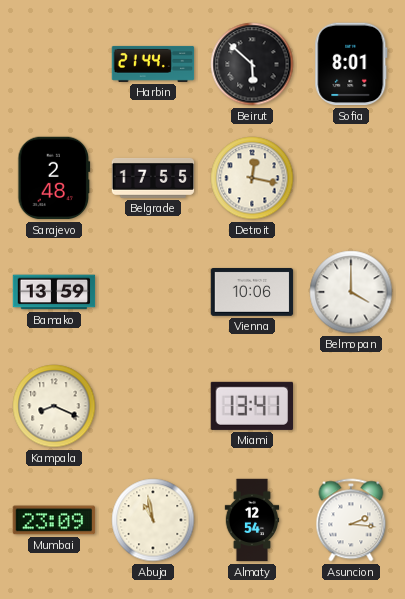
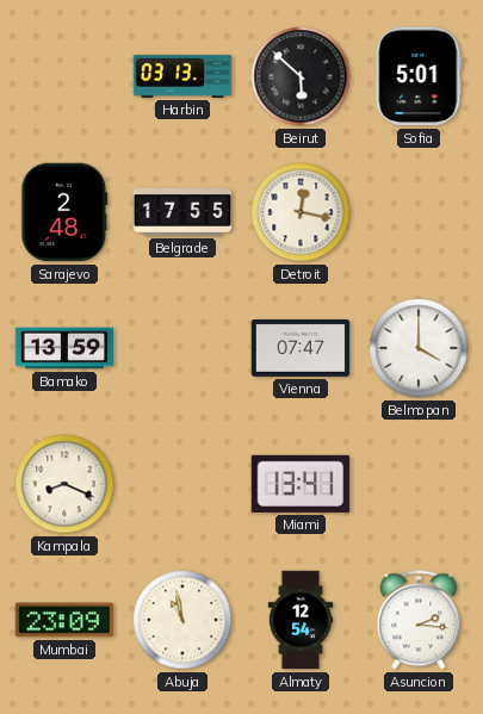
Harbin: 21:44 -> 03:13 (182, 76)
Sofia: 8:01 -> 5:01 (419, 76)
Vienna: 10:06 -> 07:47 (301, 348)
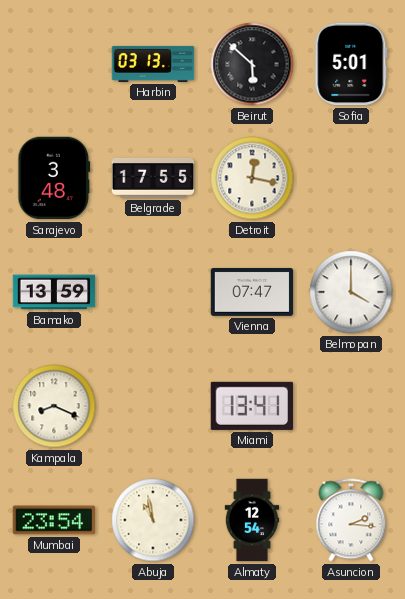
Sarajevo: 2:48 -> 3:48 (54, 178)
Mumbai: 23:09 -> 23:54 (54, 520)
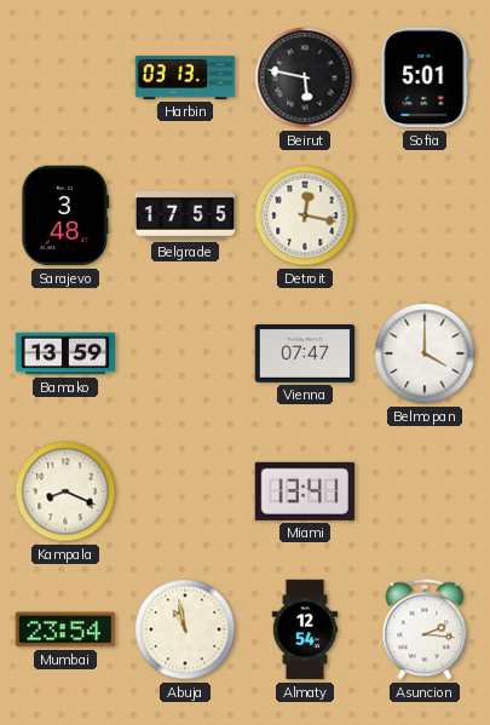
Beirut: 5:52 -> 5:47 (305, 77)
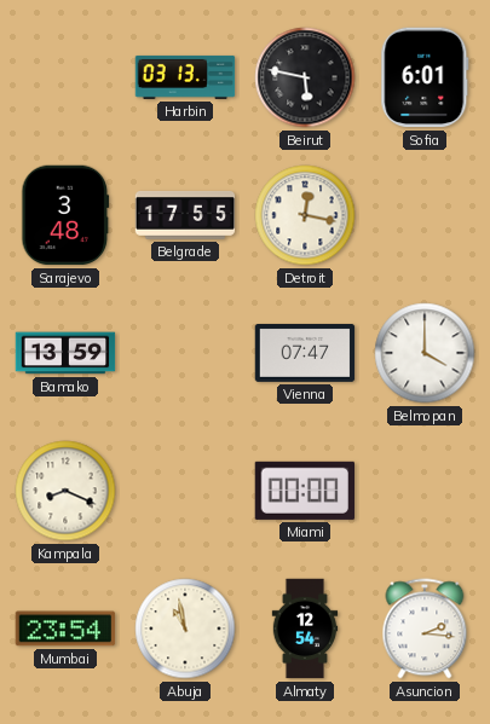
Sofia: 5:01 -> 6:01 (425, 77)
Miami: 13:41 -> 00:00 (304, 491)
